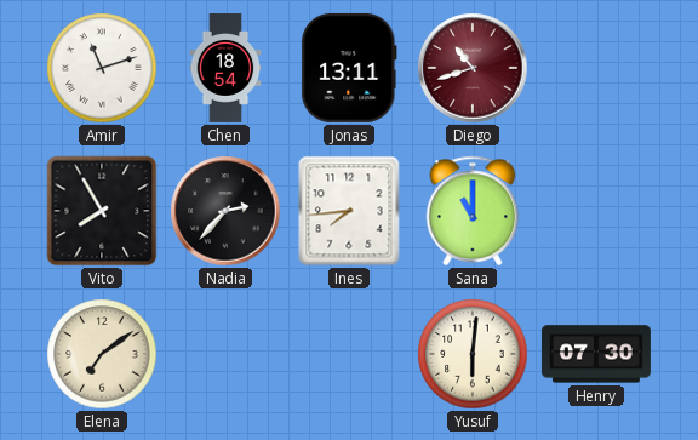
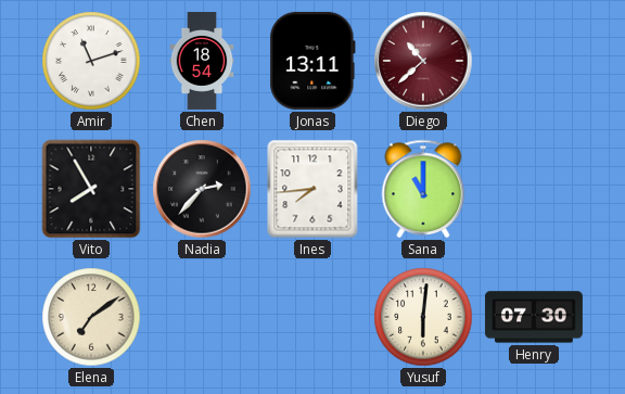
Diego: 10:42 -> 10:38 (423, 61)
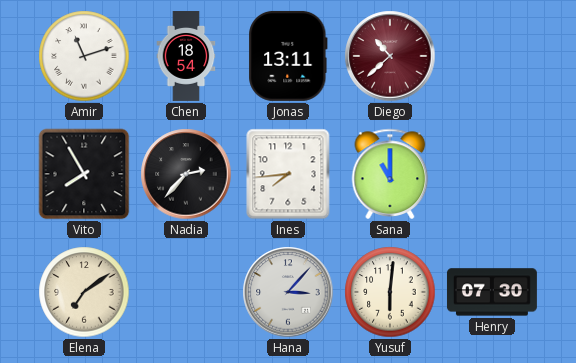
Hana: none -> 3:07 (288, 292)
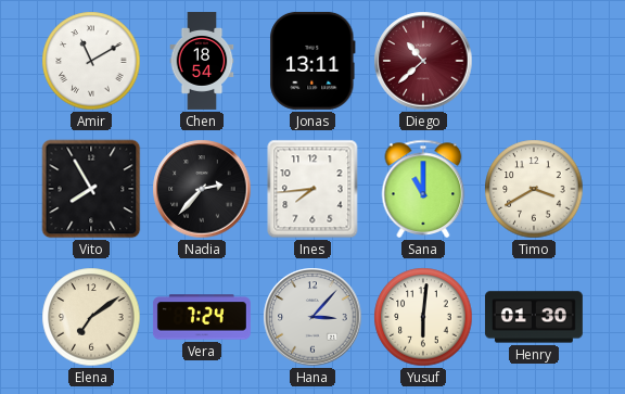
Amir: 11:12 -> 11:10 (91, 61)
Timo: none -> 3:40 (534, 189)
Vera: none -> 7:24 (202, 317)
Henry: 07:30 -> 01:30 (534, 317)
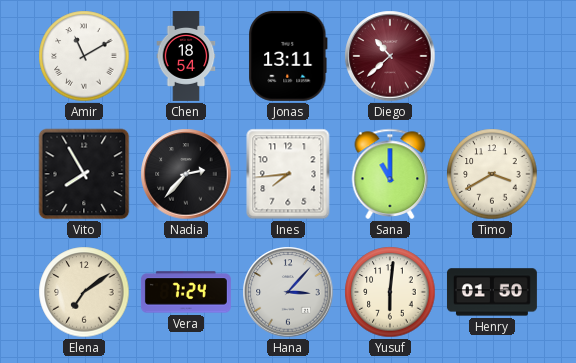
Henry: 01:30 -> 01:50 (492, 292)
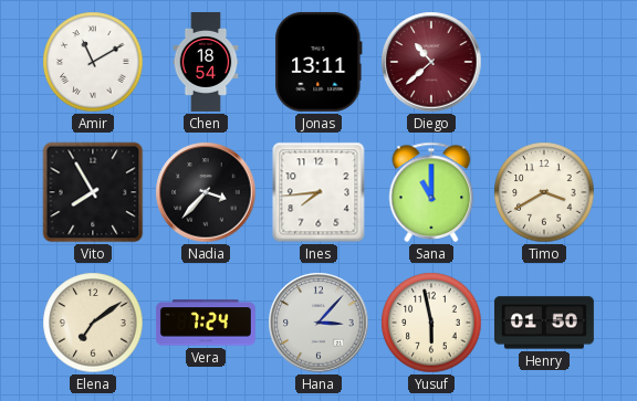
Nadia: 2:37 -> 3:37 (206, 192)
Yusuf: 6:01 -> 5:58 (431, 323)
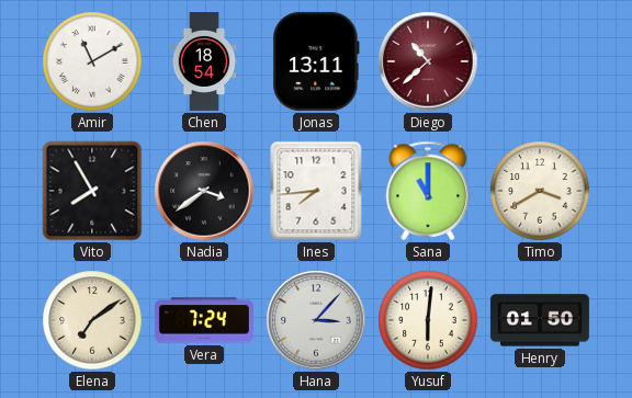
Nadia: 3:37 -> 3:39 (204, 191)
Yusuf: 5:58 -> 6:01 (428, 320)
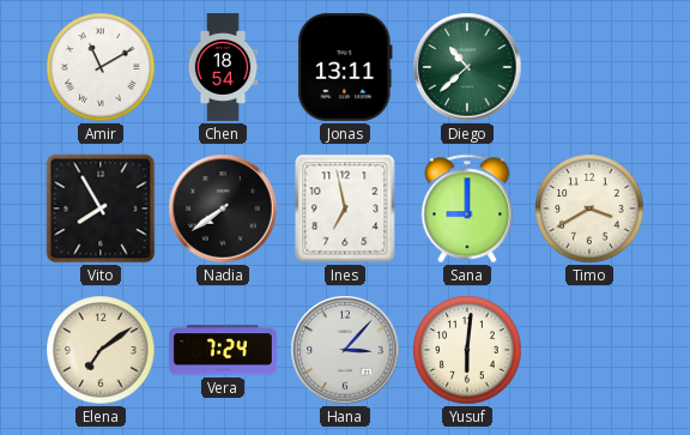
Diego dial: burgundy -> green (467, 67)
Nadia: 3:39 -> 7:39 (223, 209)
Ines: 7:44 -> 6:58 (345, 209)
Sana: 11:00 -> 9:00 (467, 209)
Henry: 01:50 -> none (540, 320)
